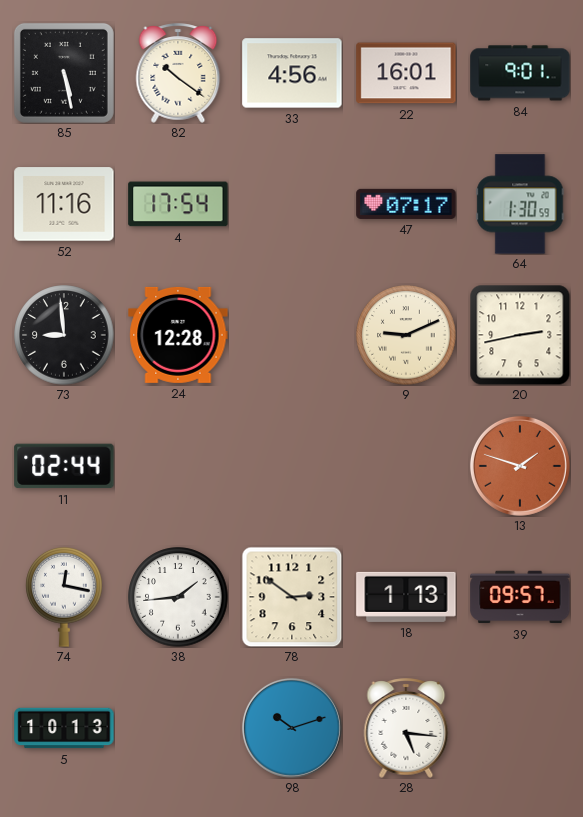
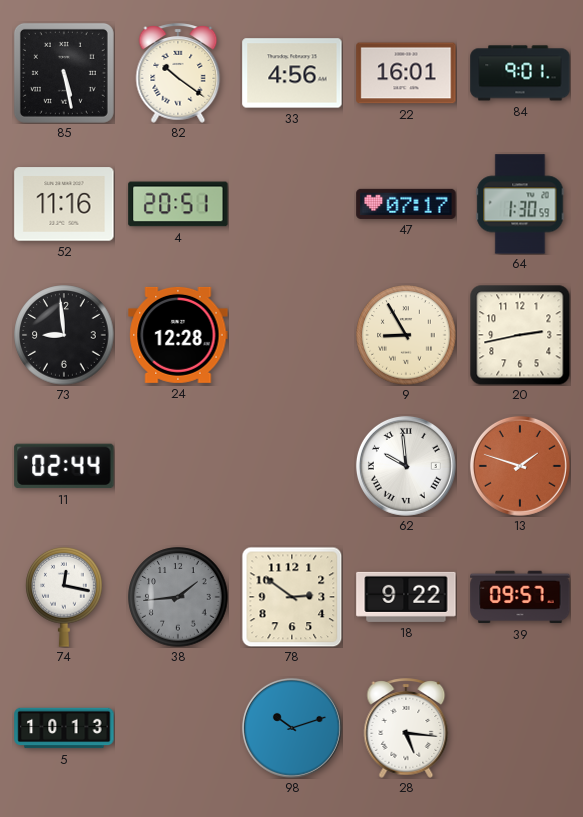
4: 17:54 -> 20:51 (178, 204)
9: 9:11 -> 8:55 (406, 335)
62: none -> 9:59 (406, 466)
38 dial: white -> grey (178, 597)
18: 1:13 -> 9:22 (406, 597)
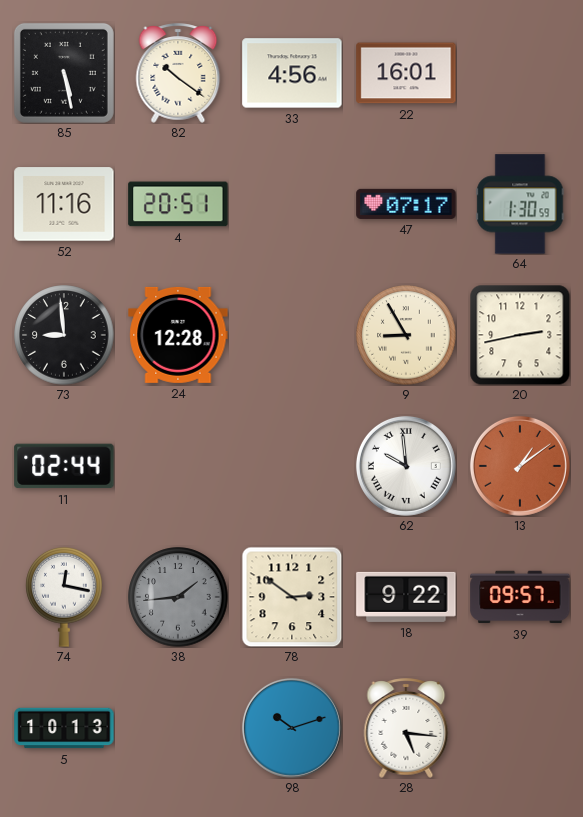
84: 9:01 -> none (520, 73)
13: 1:48 -> 1:09 (520, 466)
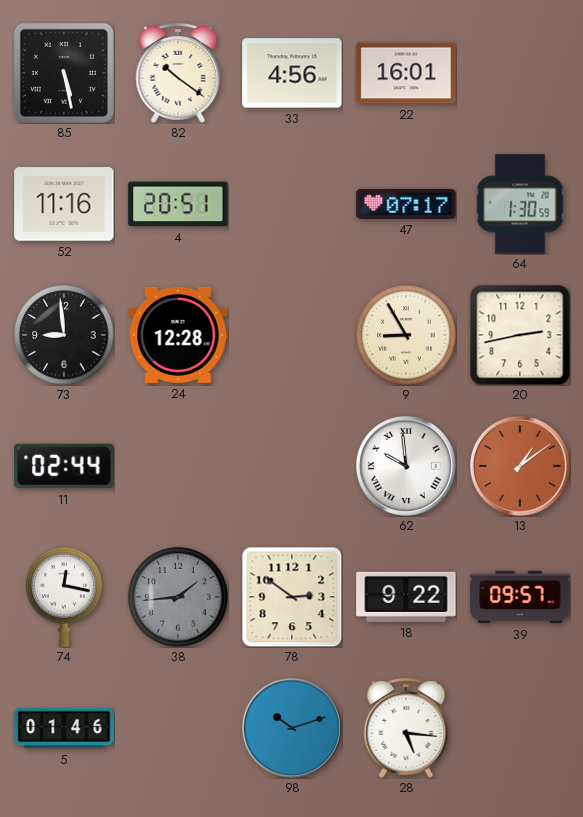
5: 10:13 -> 01:46 (64, 728)
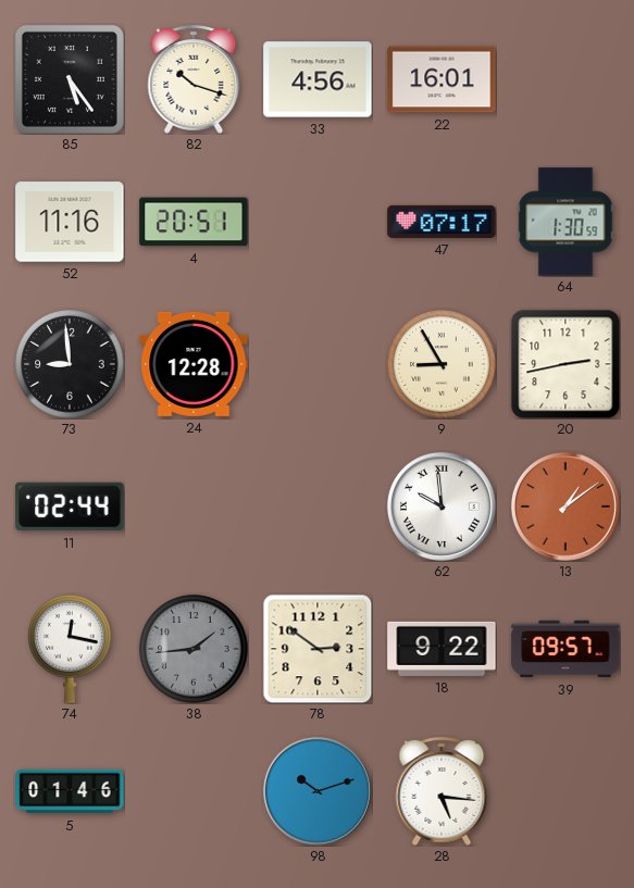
85: 5:28 -> 5:24 (70, 79)
82: 10:21 -> 10:18 (194, 79)
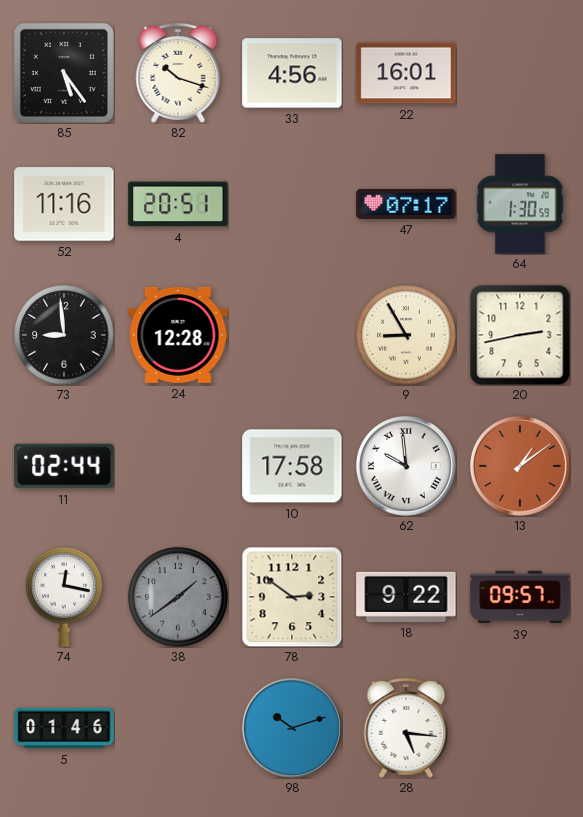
10: none -> 17:58 (292, 466)
38: 1:44 -> 1:39 (178, 597)
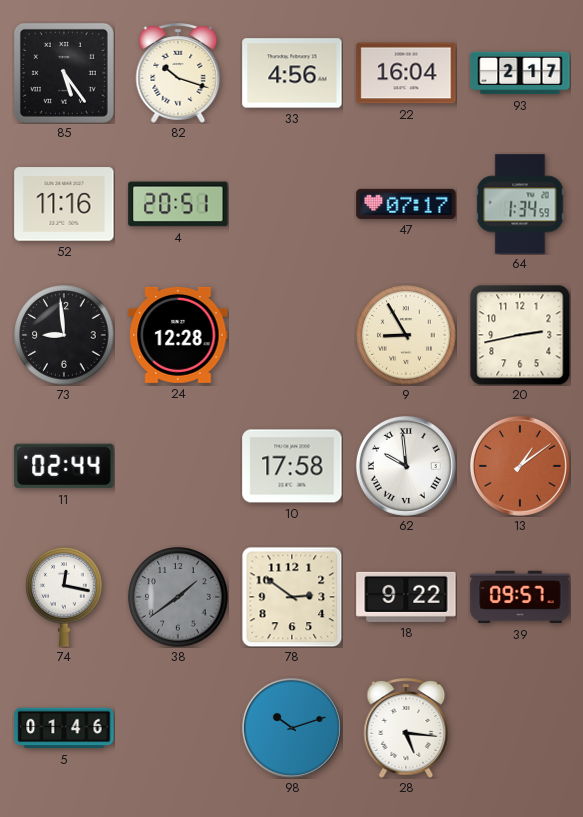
22: 16:01 -> 16:04 (406, 73)
93: none -> 2:17 (520, 73)
64: 1:30 -> 1:34 (520, 204)
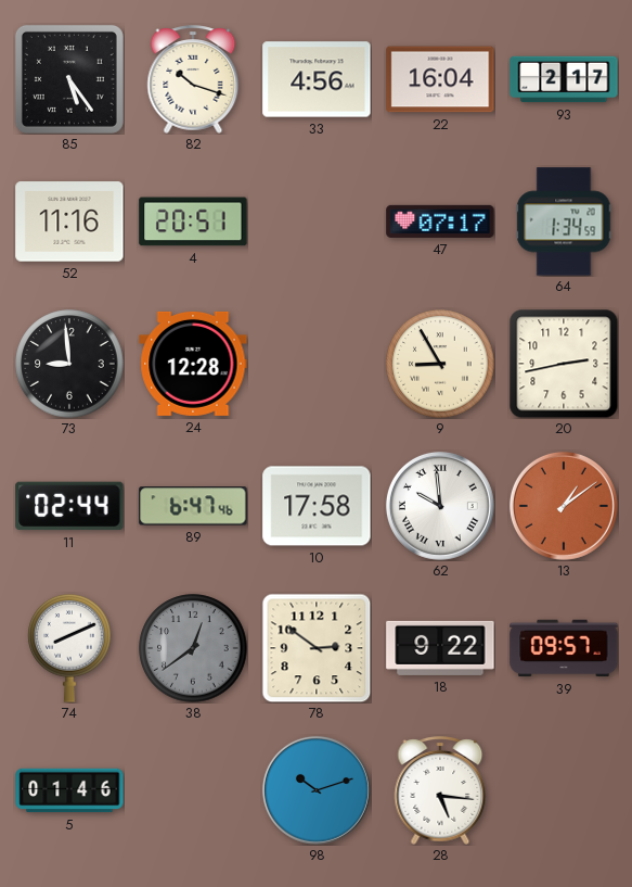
89: none -> 6:47 (193, 506)
74: 12:17 -> 8:11 (69, 648)
38: 1:39 -> 12:39 (193, 648)
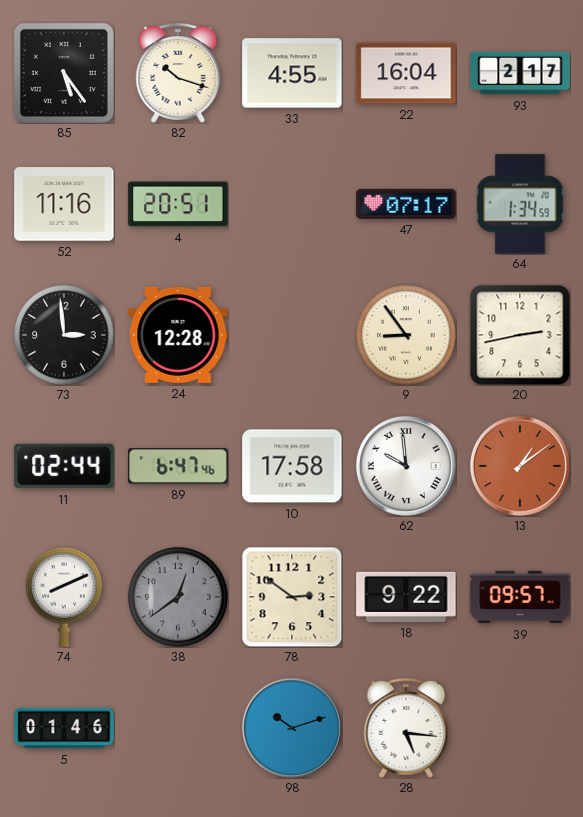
33: 4:56 -> 4:55 (292, 73)
73: 8:59 -> 2:59 (64, 335)
9: 8:55 -> 8:54 (406, 335)
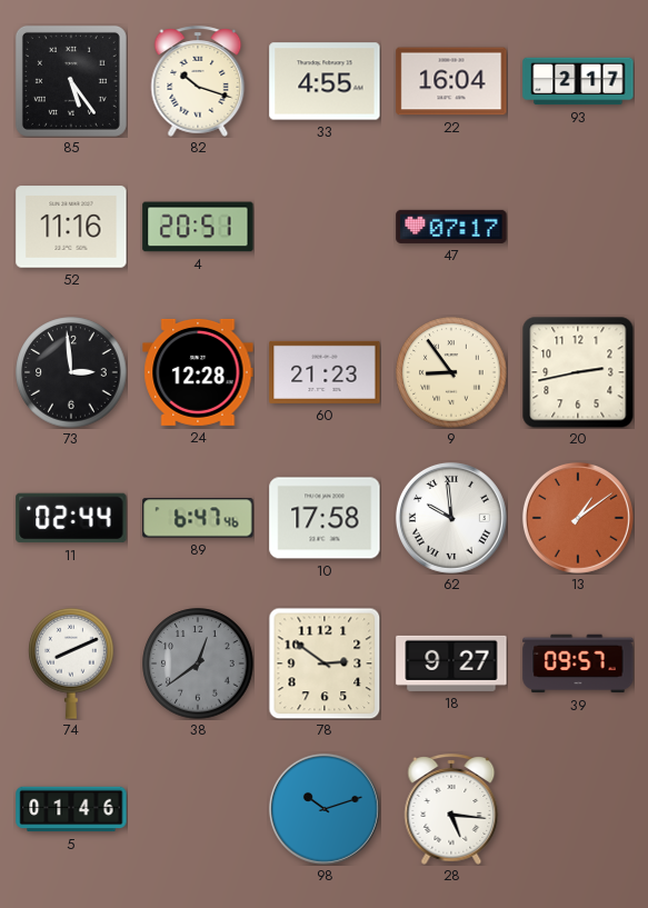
64: 1:34 -> none (520, 204)
60: none -> 21:23 (325, 372)
18: 9:22 -> 9:27 (451, 663)
